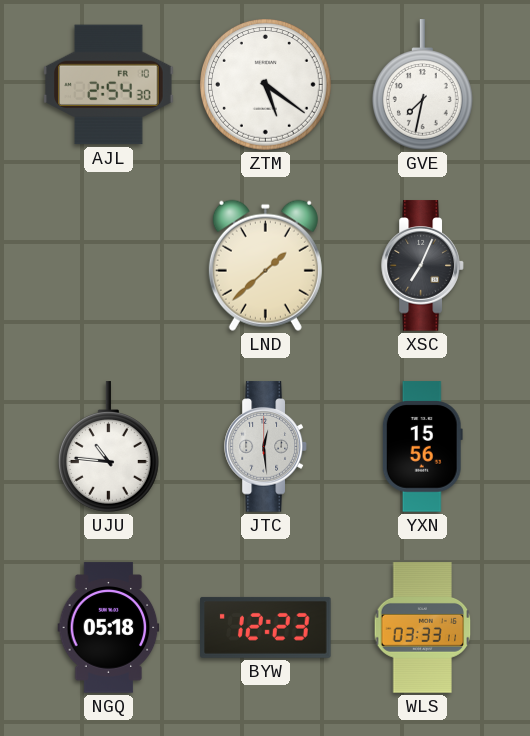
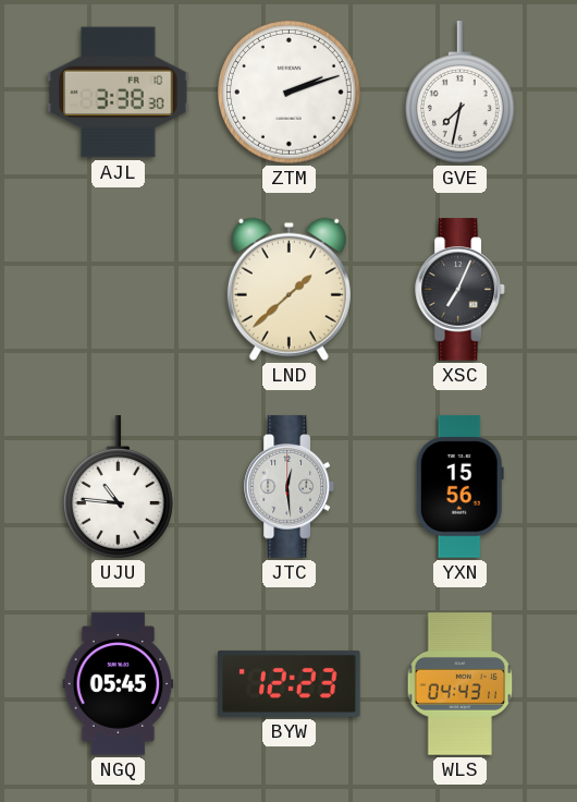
AJL: 2:54 -> 3:38 (119, 93)
ZTM: 5:21 -> 2:12 (290, 93)
NGQ: 05:18 -> 05:45 (119, 684)
WLS: 03:33 -> 04:43 (461, 684)
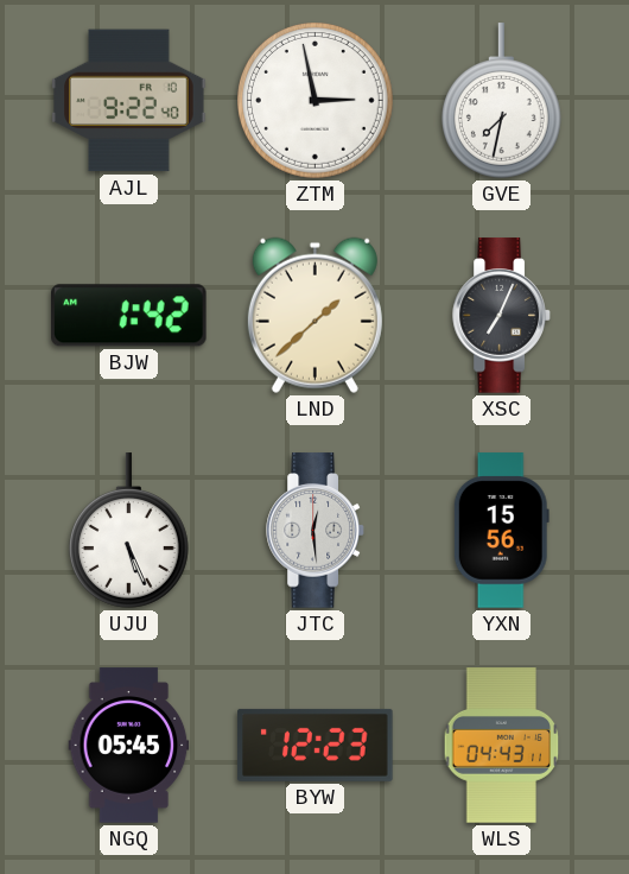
AJL: 3:38 -> 9:22 (129, 101)
ZTM: 2:12 -> 2:58 (316, 101)
BJW: none -> 1:42 (129, 316)
UJU: 10:46 -> 5:26 (128, 531)
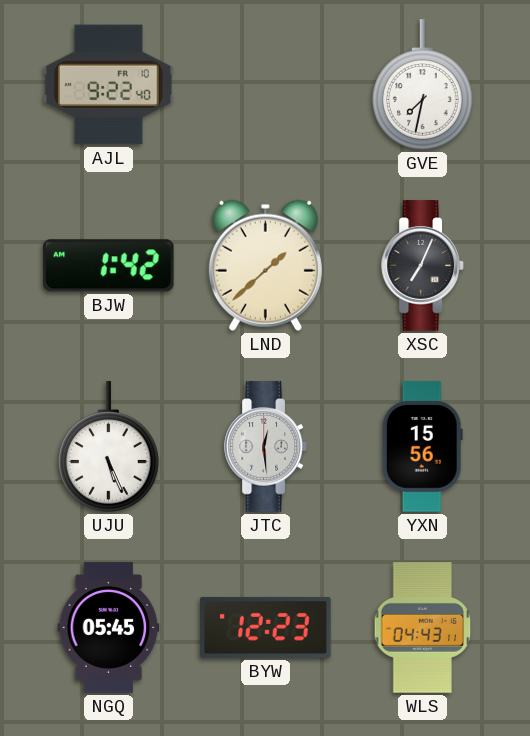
ZTM: 2:58 -> none (316, 101)
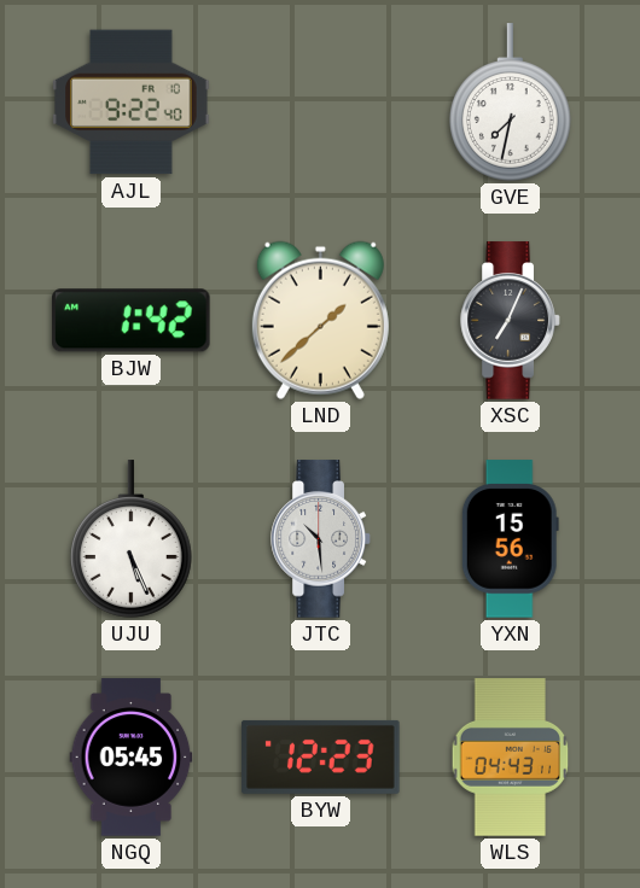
JTC: 12:29 -> 10:29 (321, 539)
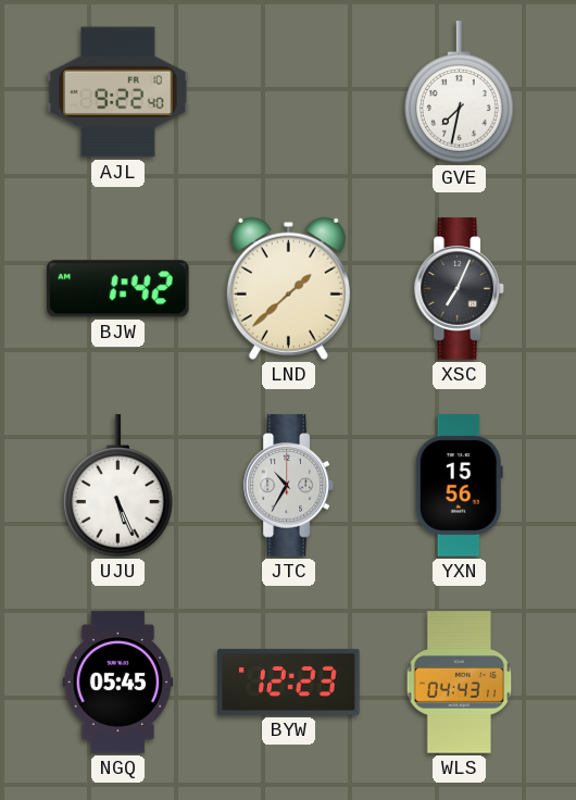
JTC: 10:29 -> 10:35 (289, 486)
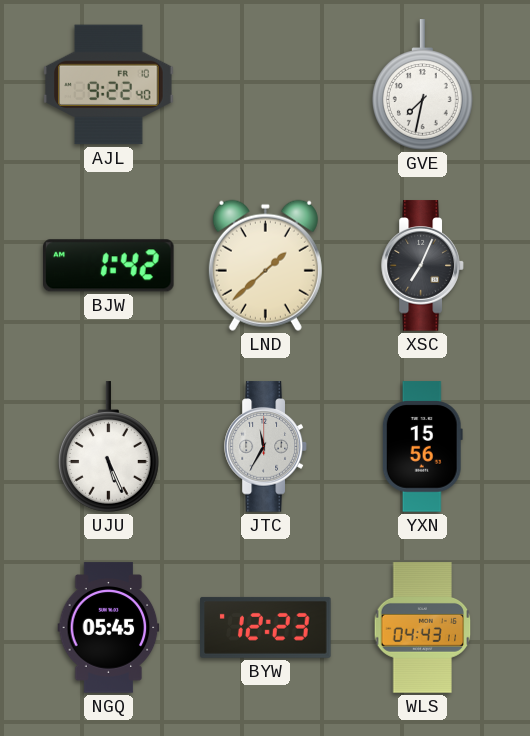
JTC: 10:35 -> 11:35 (266, 447)
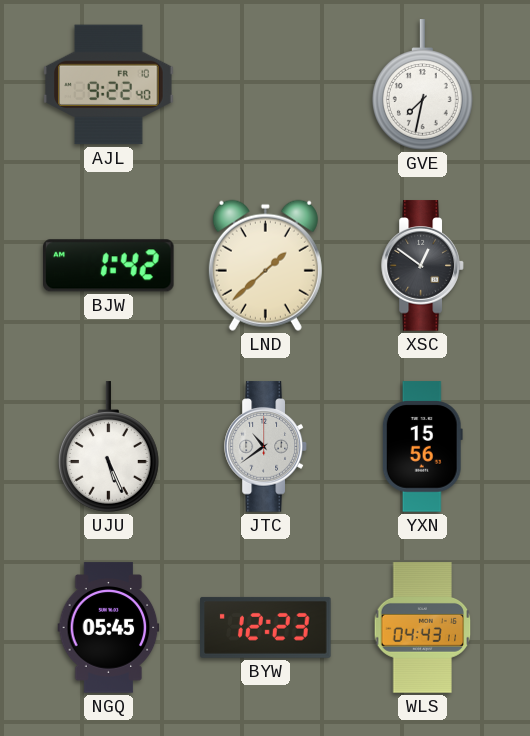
XSC: 7:04 -> 12:51 (423, 266)
JTC: 11:35 -> 10:39 (266, 447)
